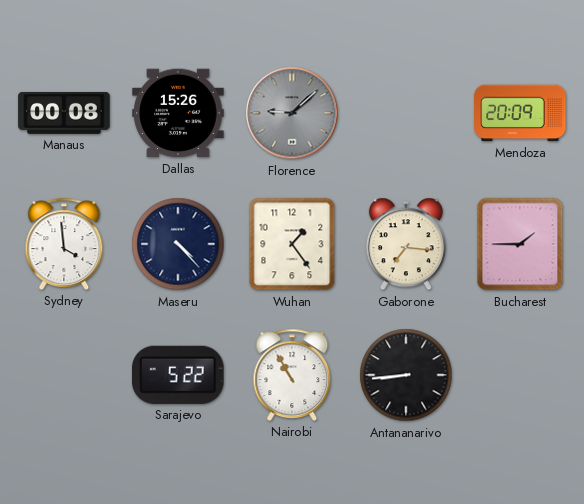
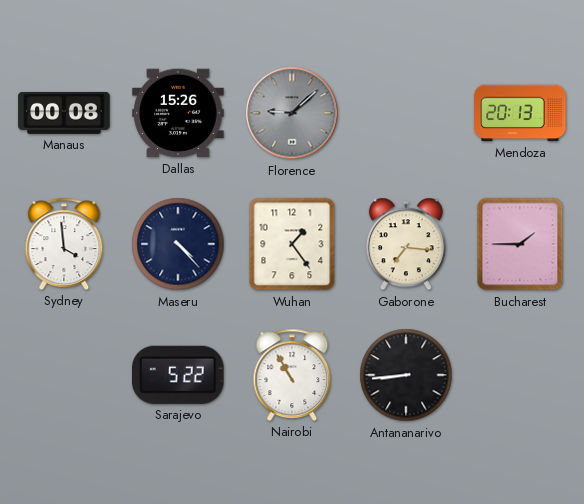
Mendoza: 20:09 -> 20:13 (520, 113)
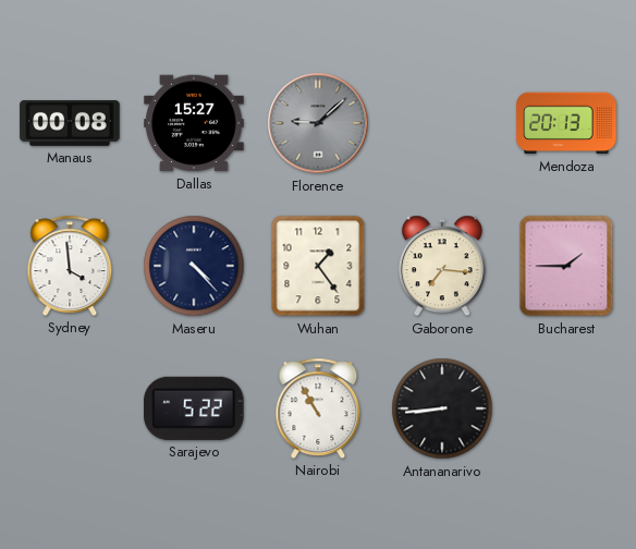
Dallas: 15:26 -> 15:27 (194, 123)
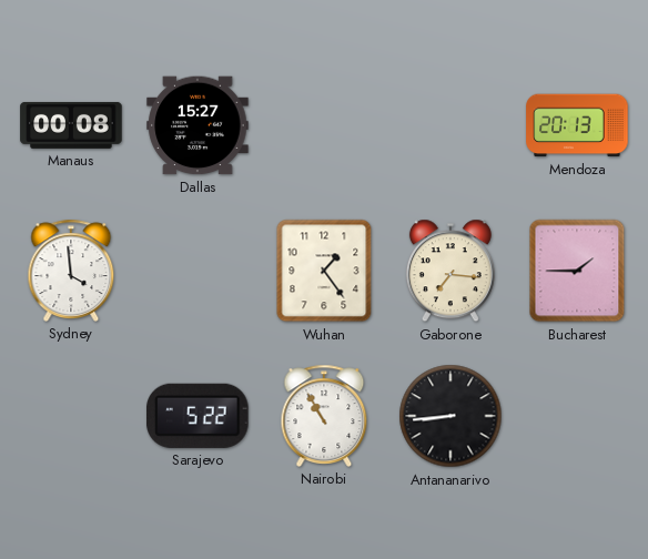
Florence: 9:08 -> none (318, 123)
Maseru: 4:23 -> none (194, 266)
